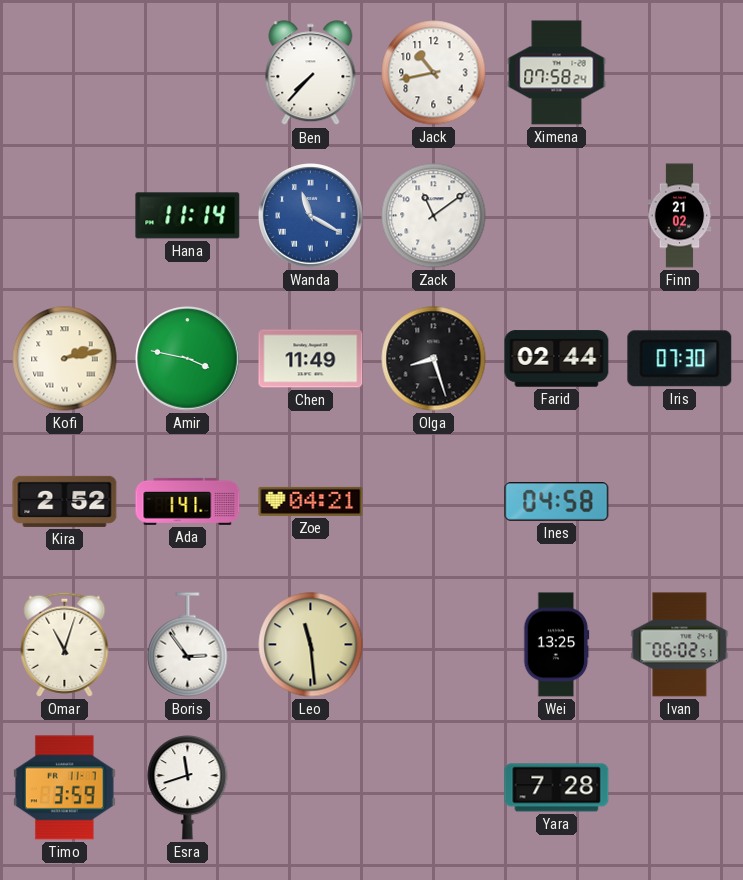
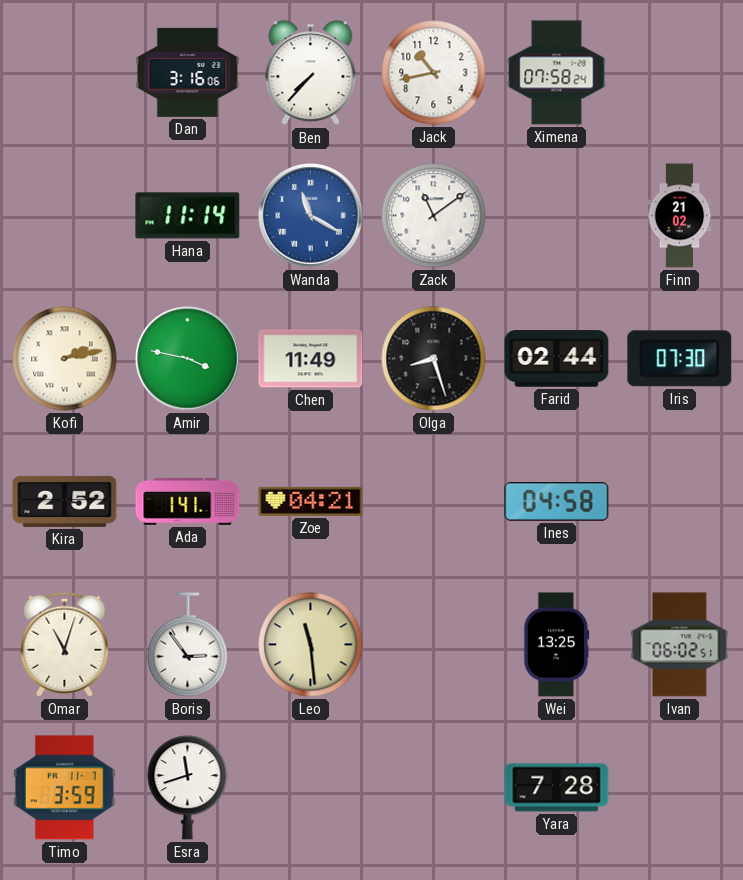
Dan: none -> 3:16 (188, 72)
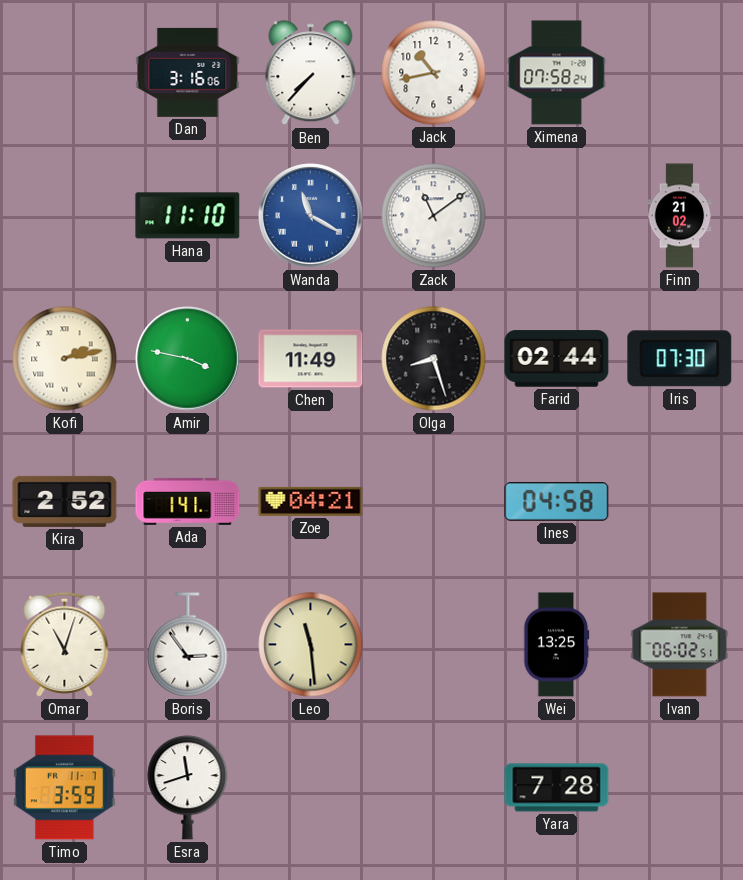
Hana: 11:14 -> 11:10 (188, 216)
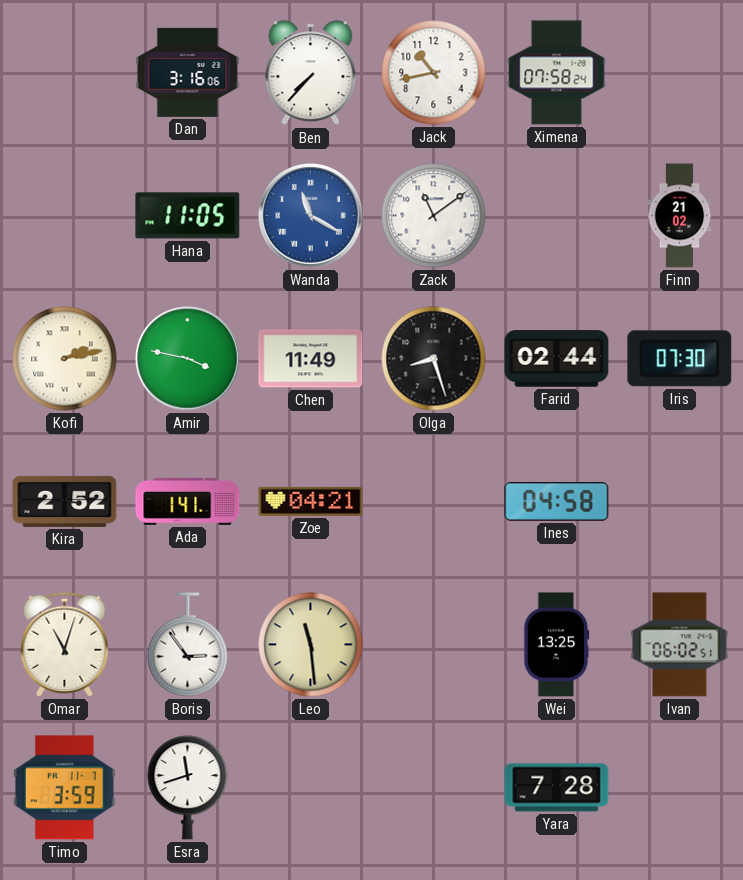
Hana: 11:10 -> 11:05 (188, 216)
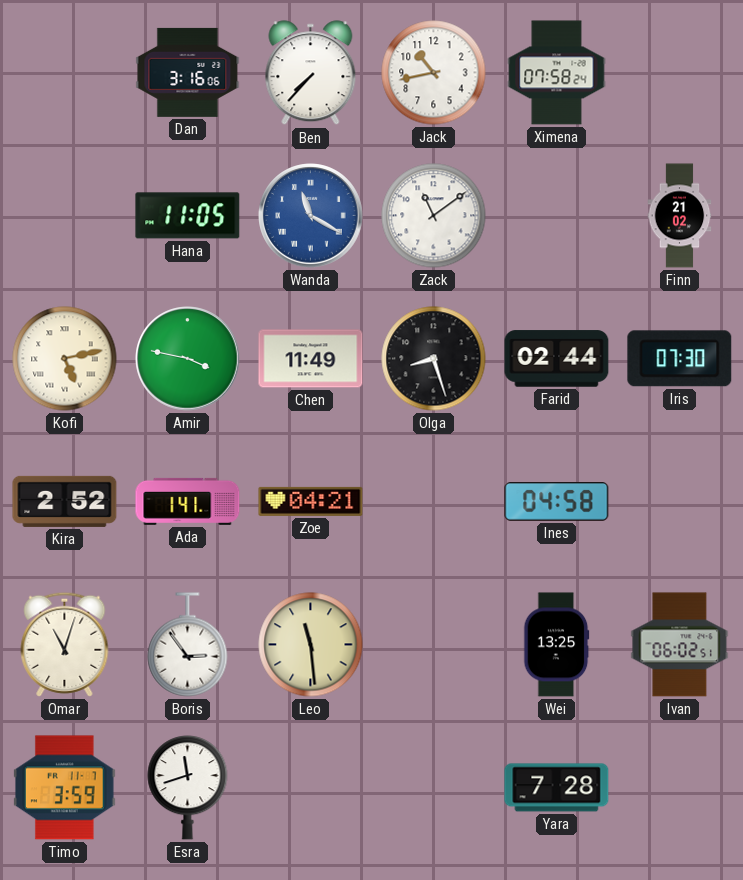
Kofi: 2:13 -> 5:13 (65, 359)
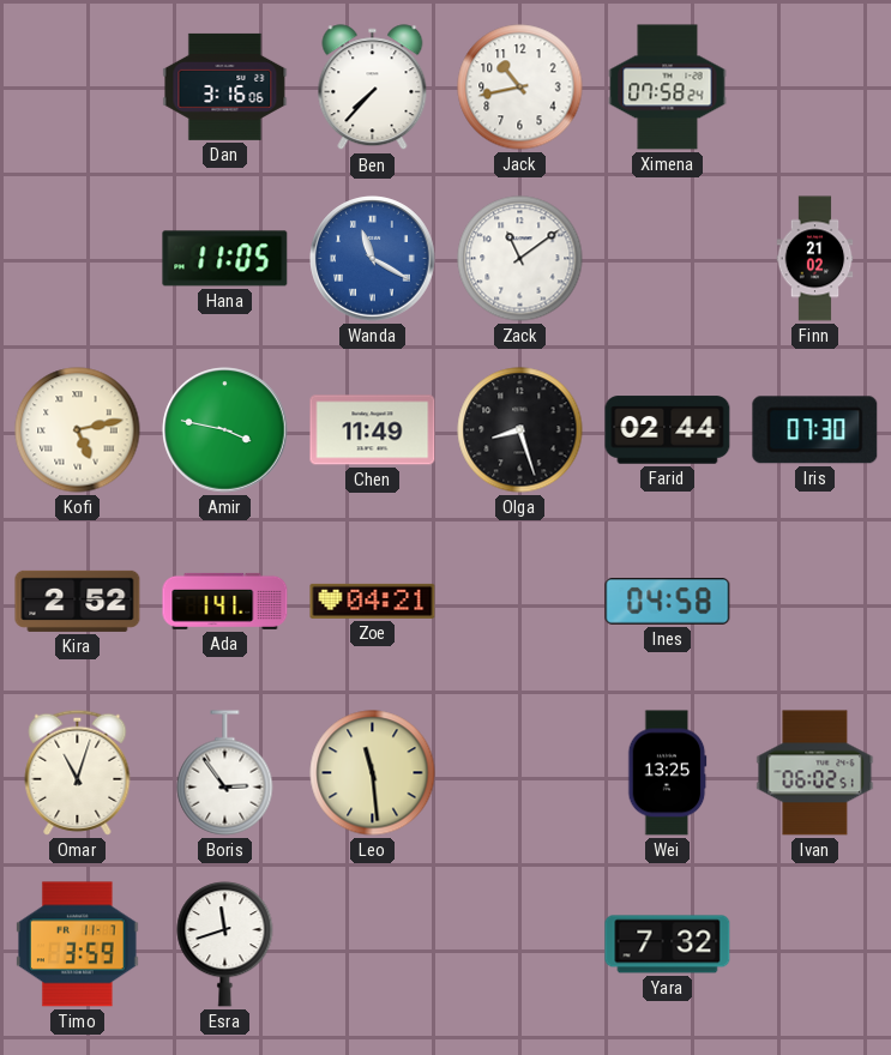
Yara: 7:28 -> 7:32 (668, 945)
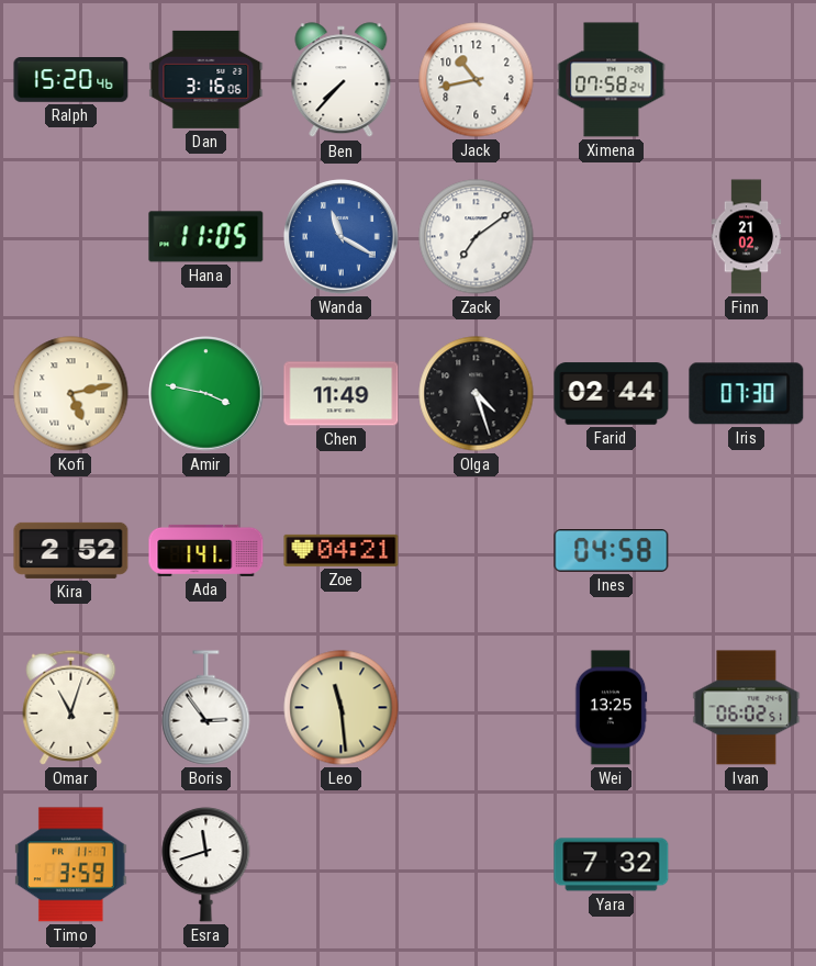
Ralph: none -> 15:20 (71, 80)
Zack: 11:09 -> 7:09 (477, 237)
Olga: 8:27 -> 4:27 (477, 394)
